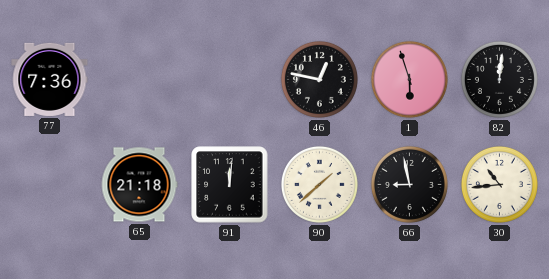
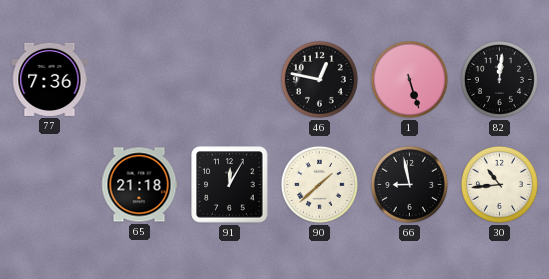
1: 5:57 -> 5:27 (409, 79)
91: 12:01 -> 12:05 (230, 185)
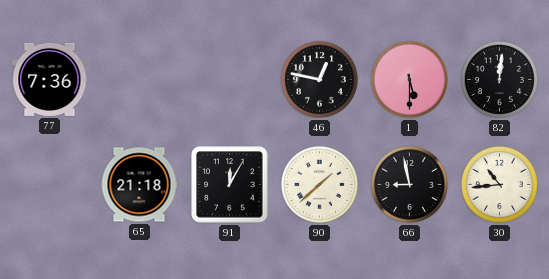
1: 5:27 -> 5:30 (409, 79)
